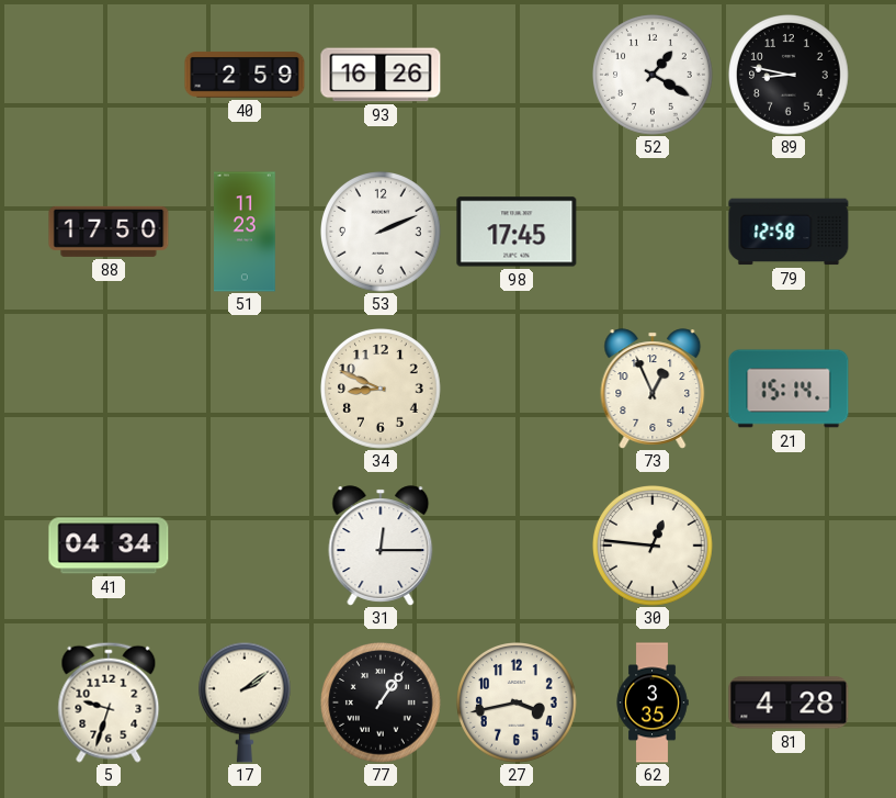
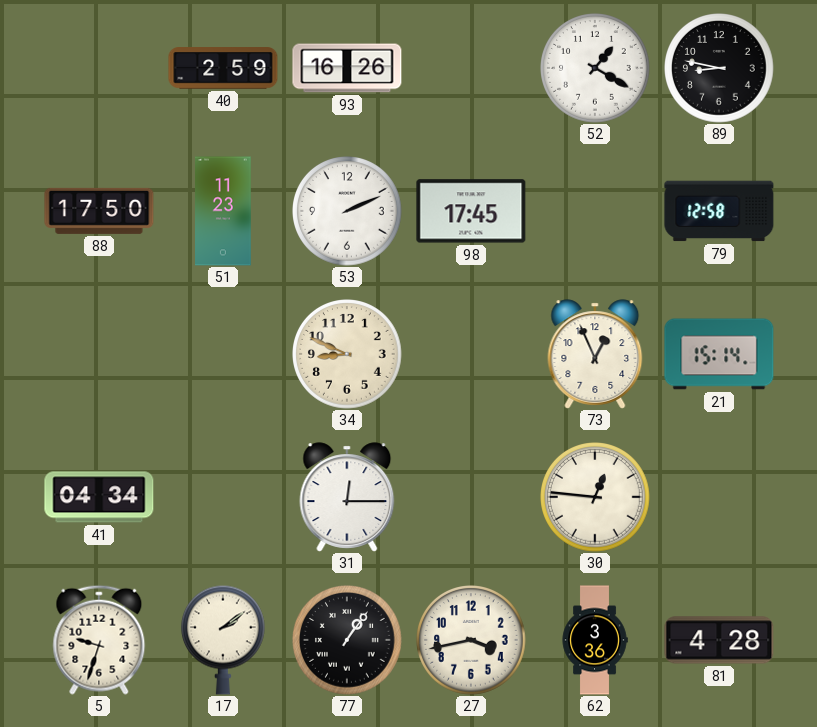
62: 3:35 -> 3:36 (595, 640)
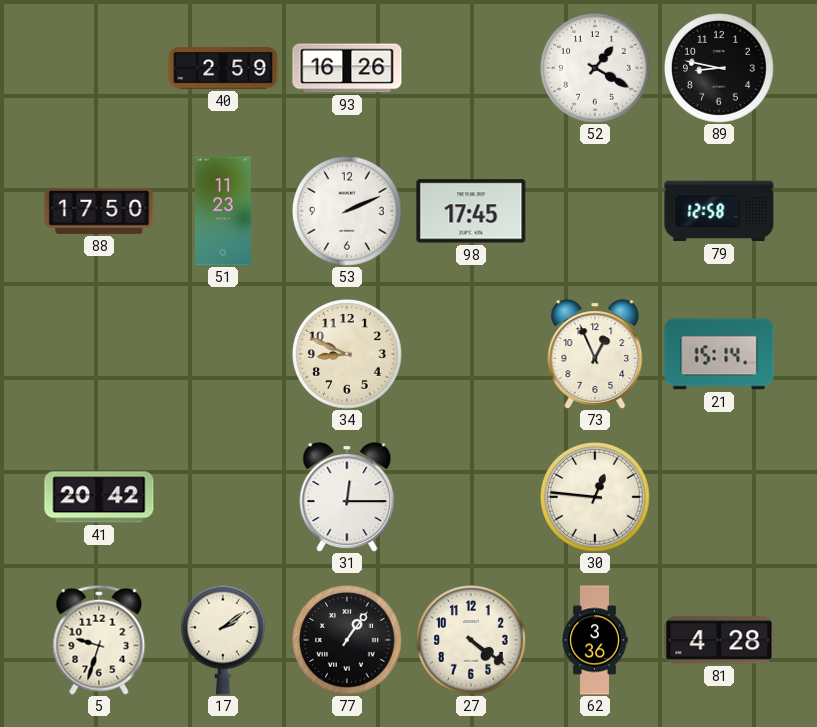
41: 04:34 -> 20:42 (99, 497)
27: 3:43 -> 4:21 (472, 641)
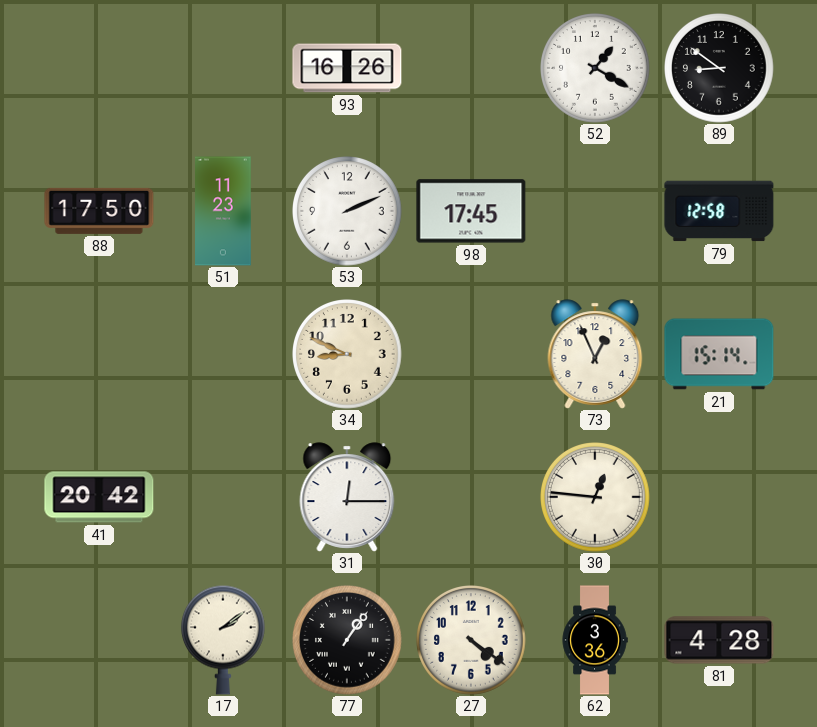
40: 2:59 -> none (223, 68)
89: 8:47 -> 8:51 (720, 69)
5: 9:33 -> none (99, 640)
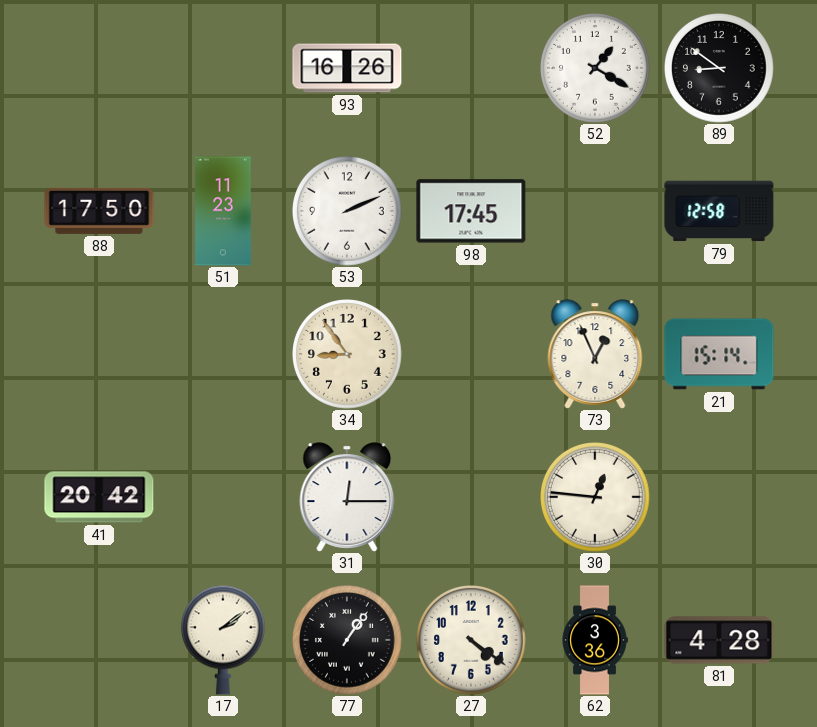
34: 8:49 -> 8:54 (348, 355)
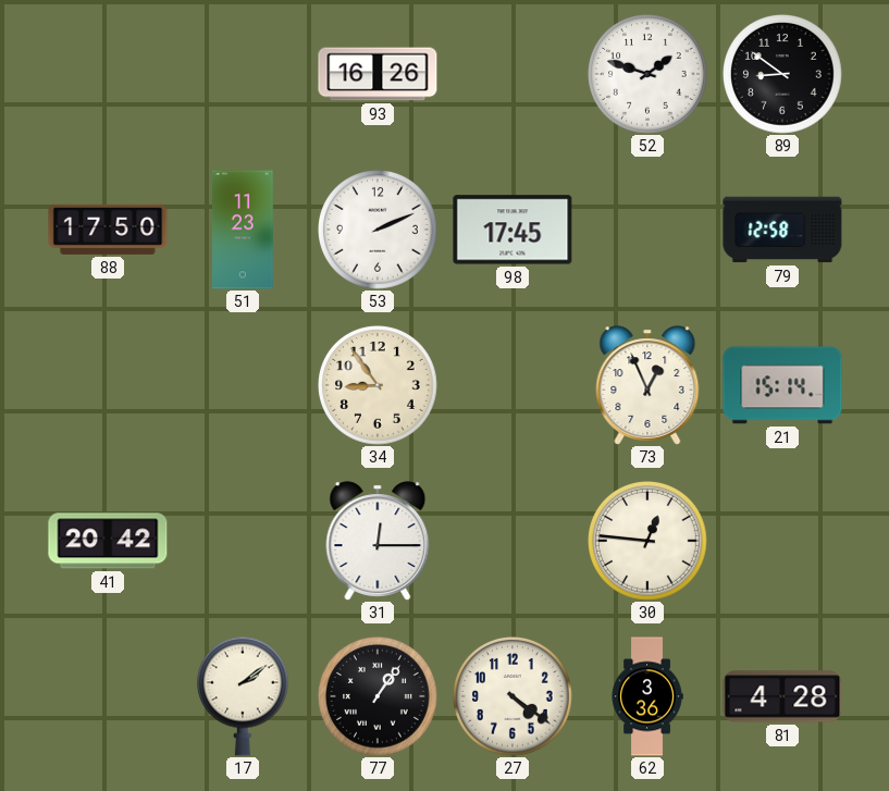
52: 1:20 -> 1:48 (649, 75)
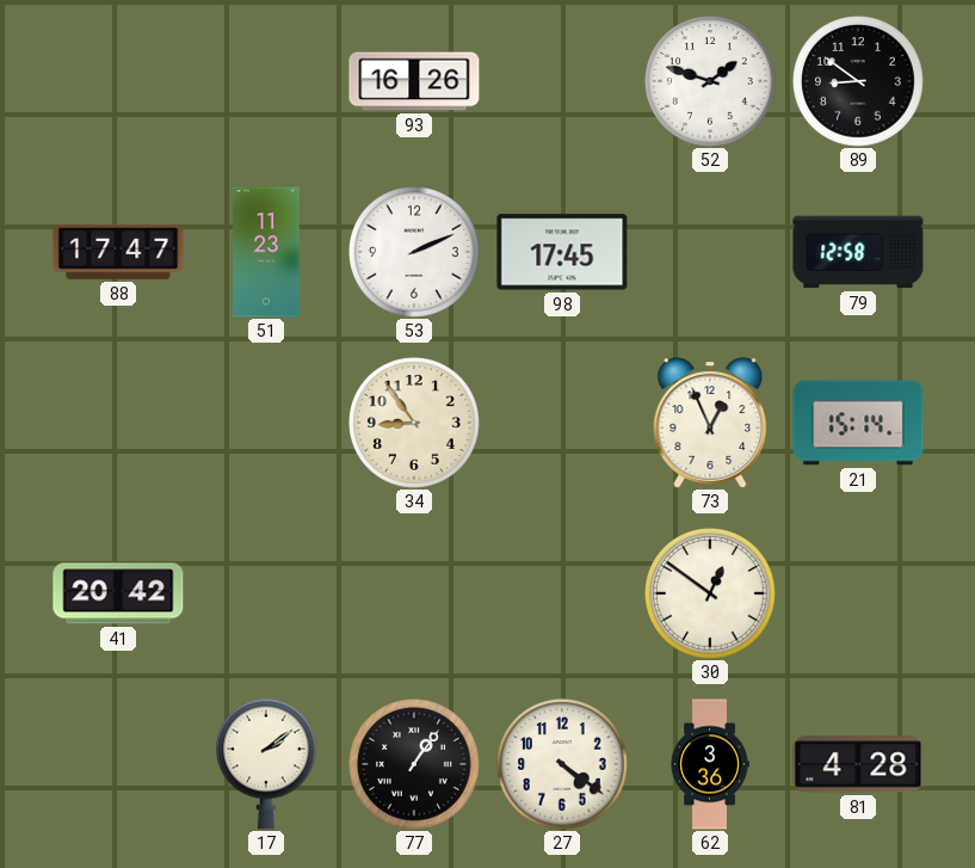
88: 17:50 -> 17:47 (118, 252)
31: 12:15 -> none (378, 541)
30: 12:46 -> 12:51 (711, 595)
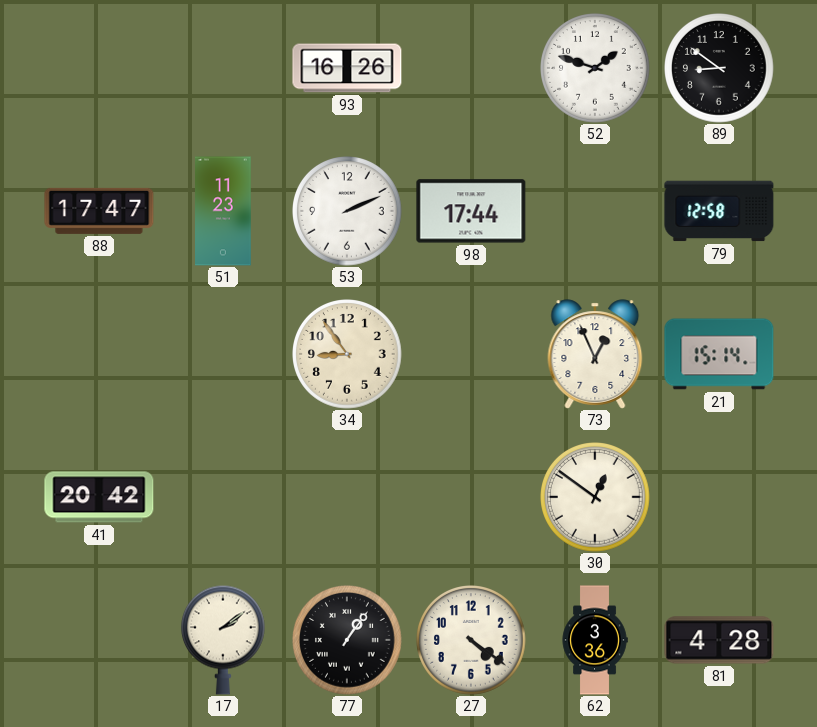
98: 17:45 -> 17:44 (471, 211)
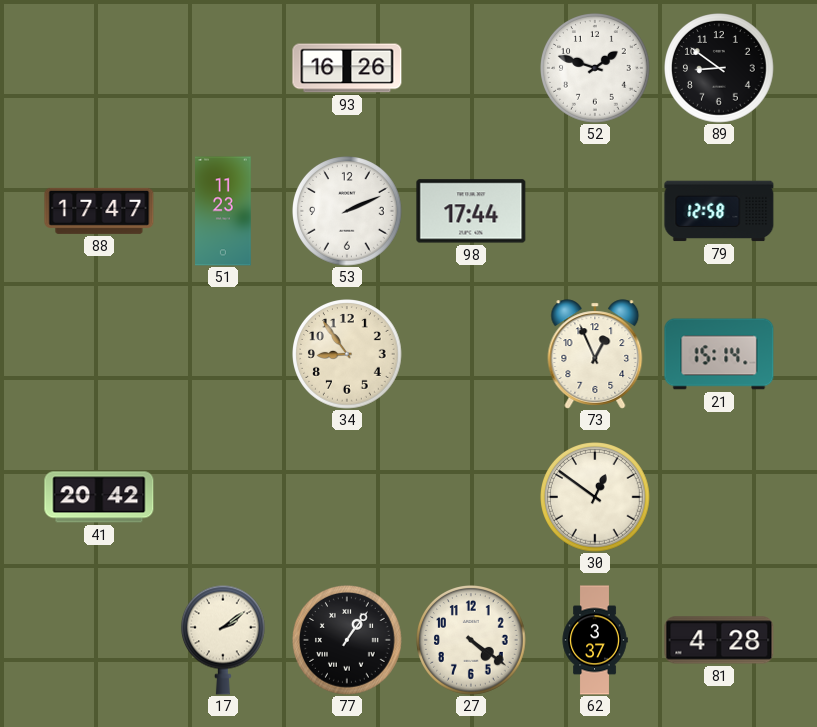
62: 3:36 -> 3:37 (595, 640)
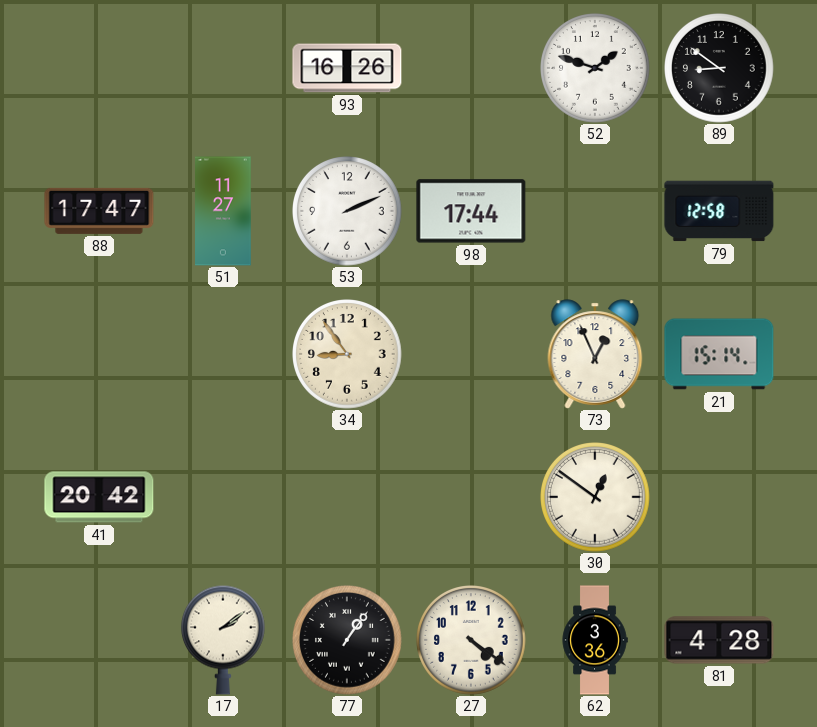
51: 11:23 -> 11:27 (223, 211)
62: 3:37 -> 3:36 (595, 640)
